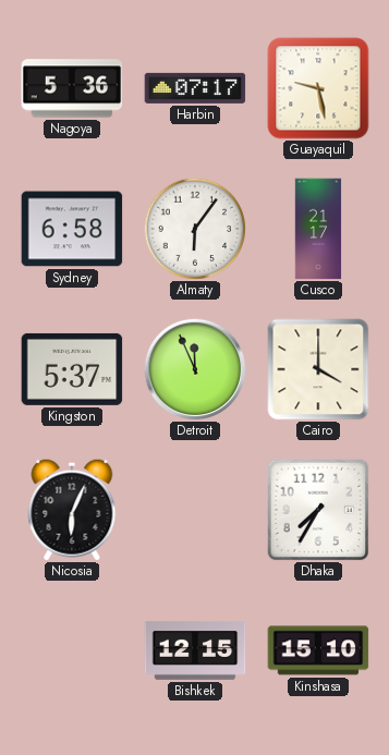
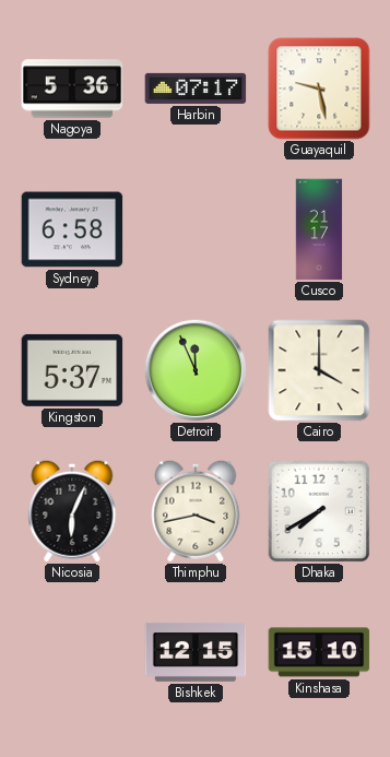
Almaty: 6:06 -> none (195, 229)
Thimphu: none -> 3:43 (196, 511)
Dhaka: 7:35 -> 7:40 (319, 511)
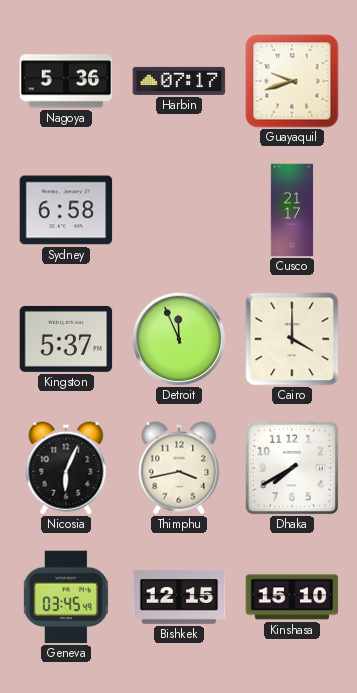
Guayaquil: 9:28 -> 9:42 (292, 81)
Geneva: none -> 03:45 (66, 597)
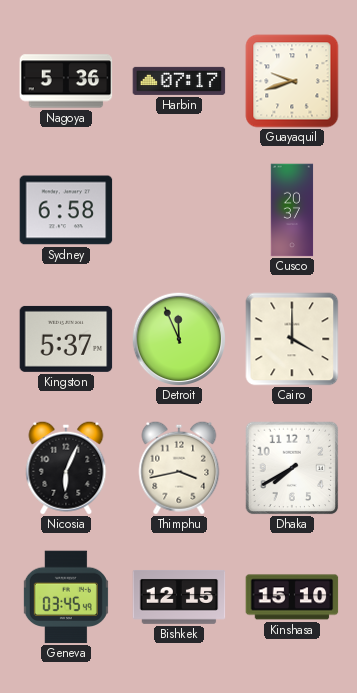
Cusco: 21:17 -> 20:37 (292, 210)
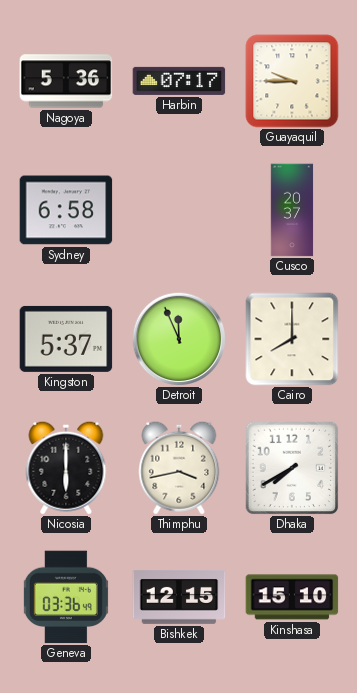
Guayaquil: 9:42 -> 9:45 (292, 81)
Cairo: 4:00 -> 8:00 (292, 339)
Nicosia: 6:04 -> 6:00 (66, 468)
Geneva: 03:45 -> 03:36 (66, 597)
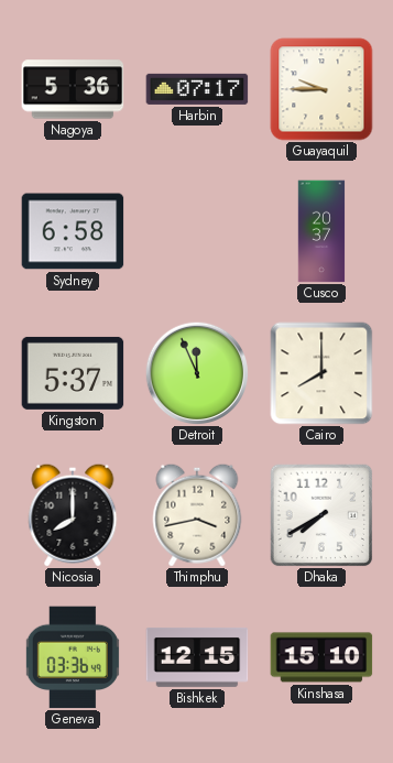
Nicosia: 6:00 -> 8:00 (73, 515)
